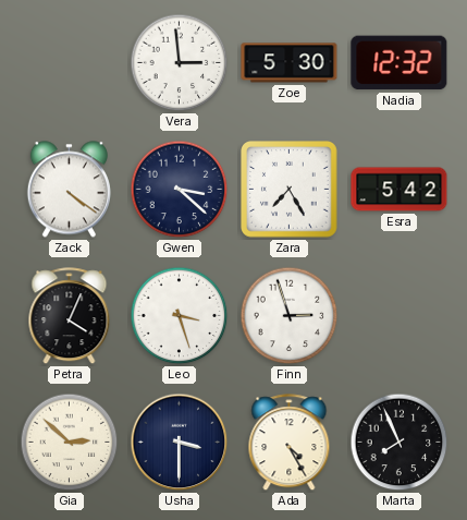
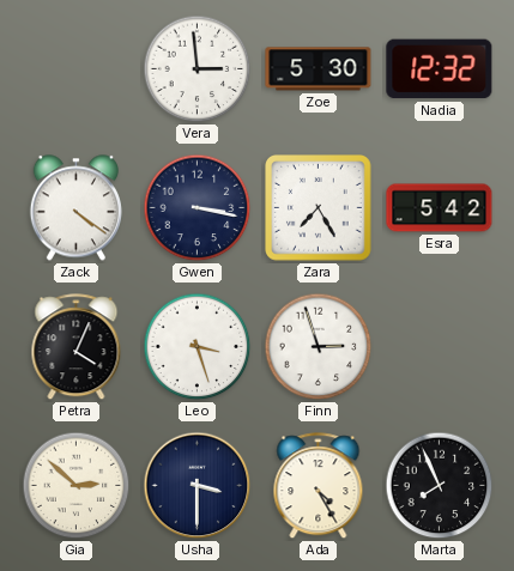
Gwen: 3:22 -> 3:17 (198, 208)
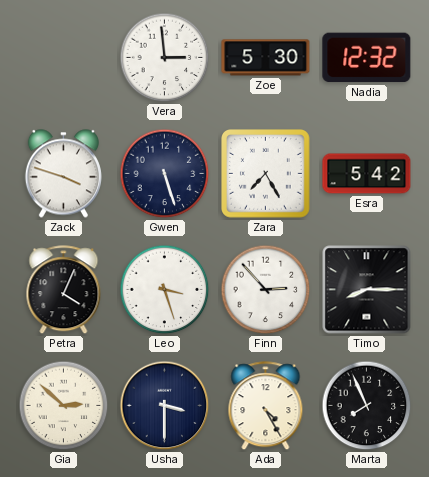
Zack: 4:21 -> 3:48 (63, 174)
Gwen: 3:17 -> 5:27 (165, 174)
Finn: 2:57 -> 2:53 (266, 290)
Timo: none -> 8:15 (367, 290)
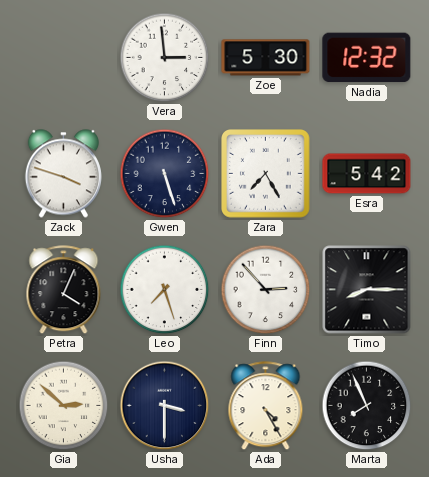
Leo: 3:27 -> 7:27 (165, 290)
